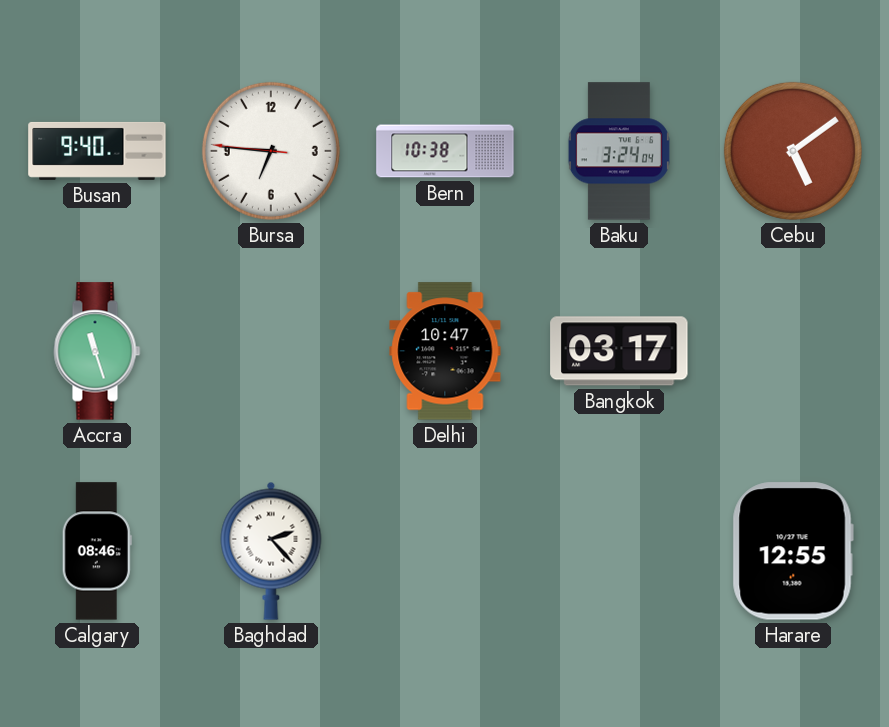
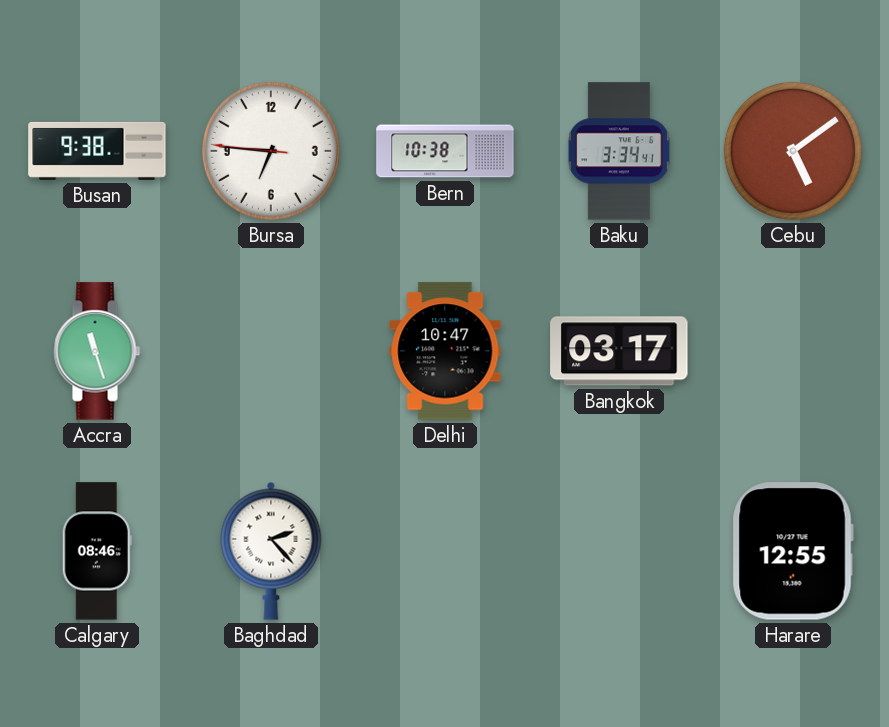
Busan: 9:40 -> 9:38 (97, 151)
Baku: 3:24 -> 3:34 (619, 151)
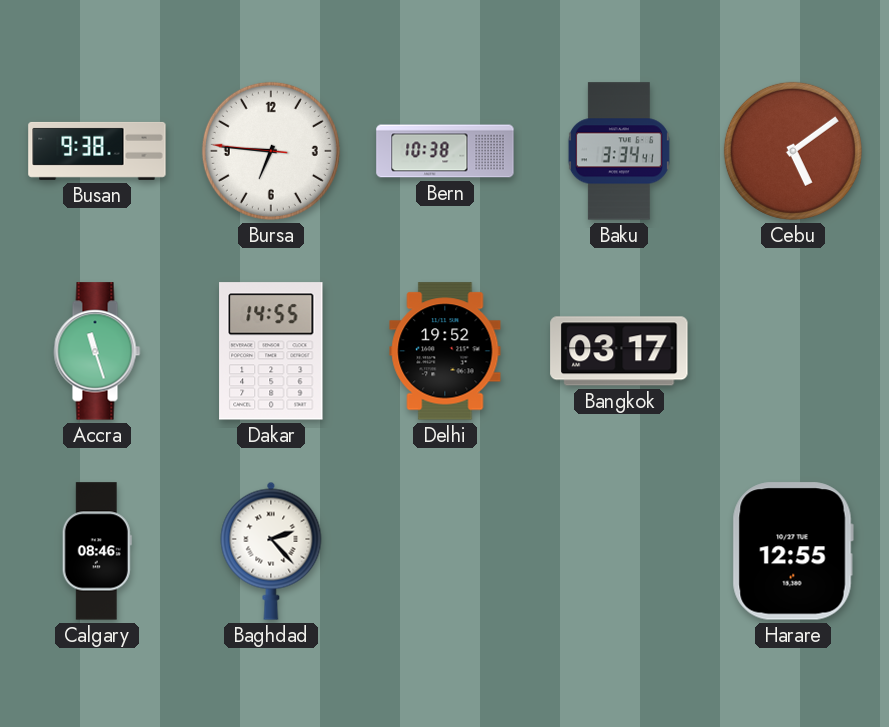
Dakar: none -> 14:55 (271, 351)
Delhi: 10:47 -> 19:52 (445, 351)
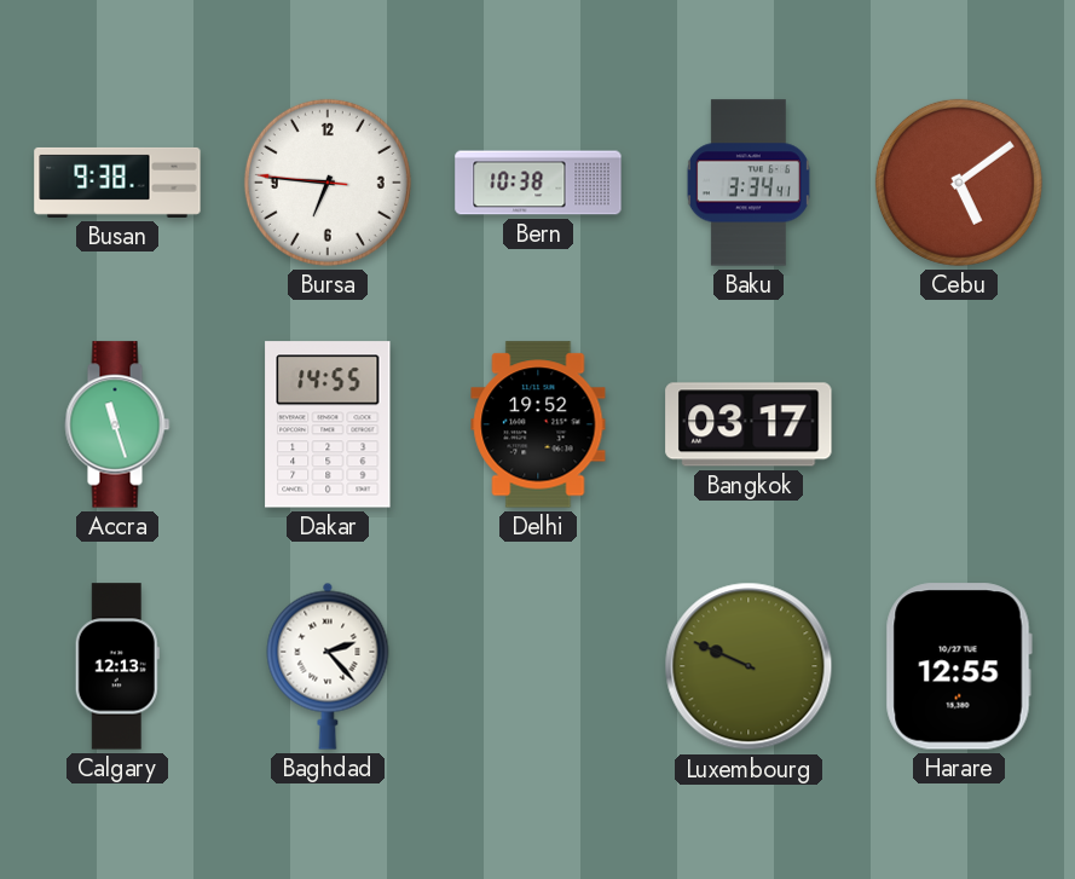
Calgary: 08:46 -> 12:13 (117, 666)
Luxembourg: none -> 9:49 (749, 666)
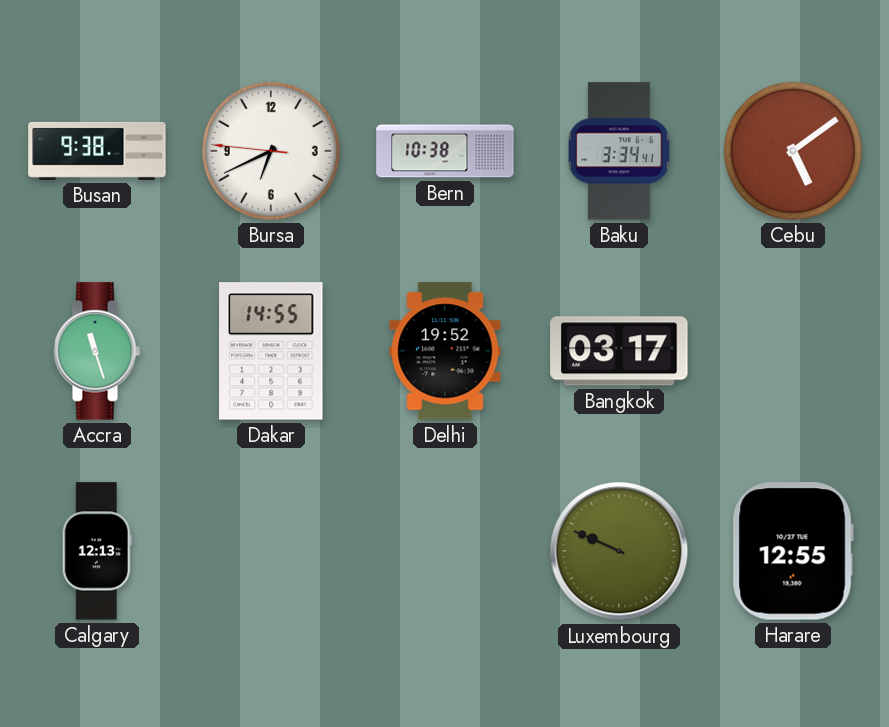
Bursa: 6:45 -> 6:40 (271, 151)
Baghdad: 2:23 -> none (328, 666)
